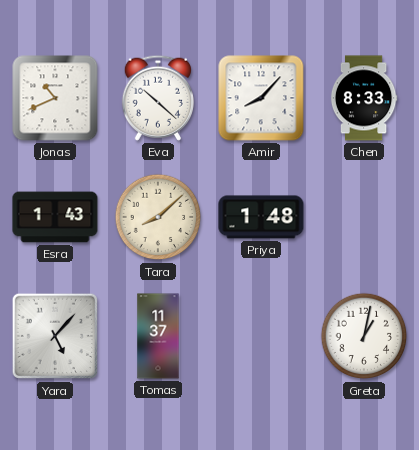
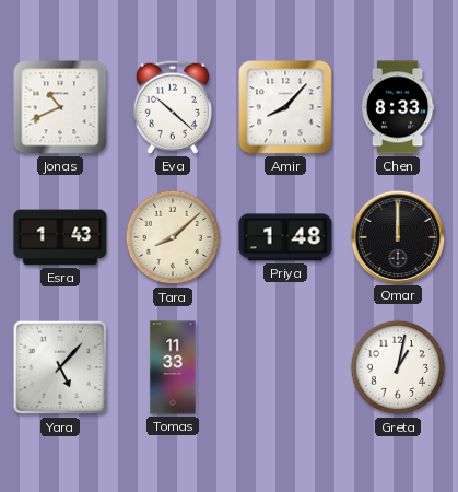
Omar: none -> 12:00 (397, 236)
Tomas: 11:37 -> 11:33 (173, 367)
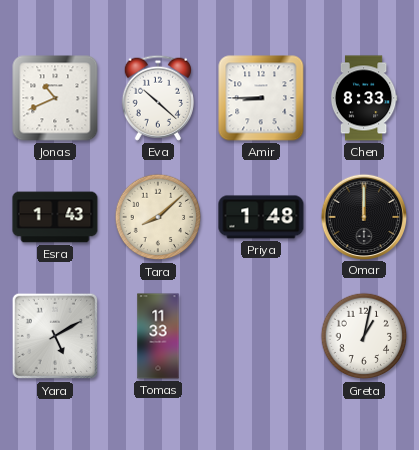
Amir: 8:07 -> 8:45 (261, 98)
Yara: 5:07 -> 5:10 (55, 336)
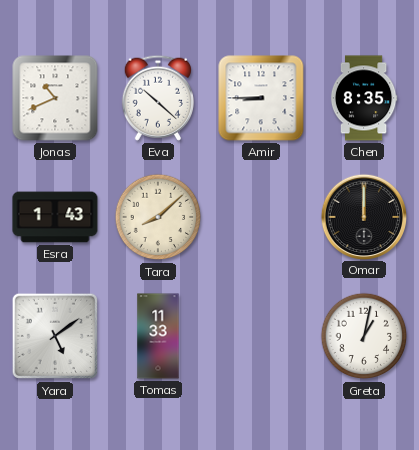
Chen: 8:33 -> 8:35 (364, 98)
Priya: 1:48 -> none (261, 217)
Yara: 5:10 -> 5:09 (55, 336)
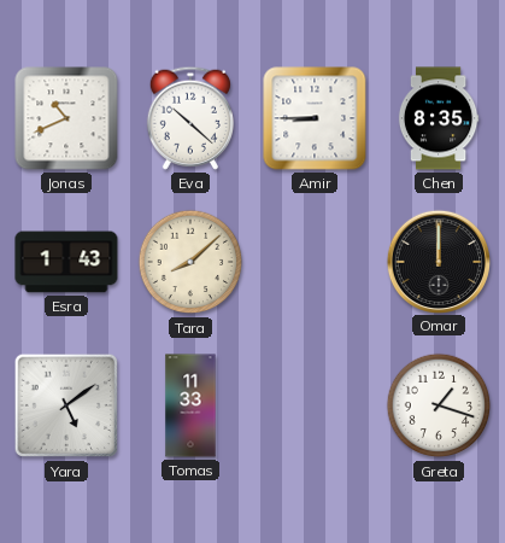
Greta: 1:02 -> 1:18 (439, 405)
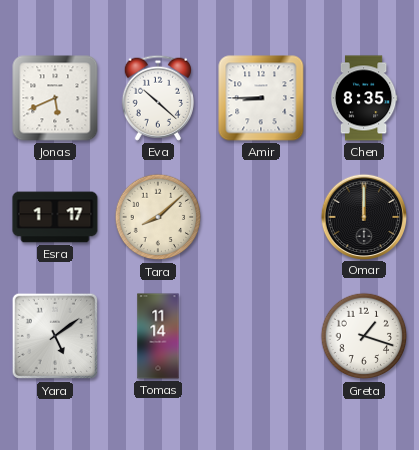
Jonas: 10:41 -> 5:41 (55, 98)
Esra: 1:43 -> 1:17 (55, 217)
Tomas: 11:33 -> 11:14 (158, 336)
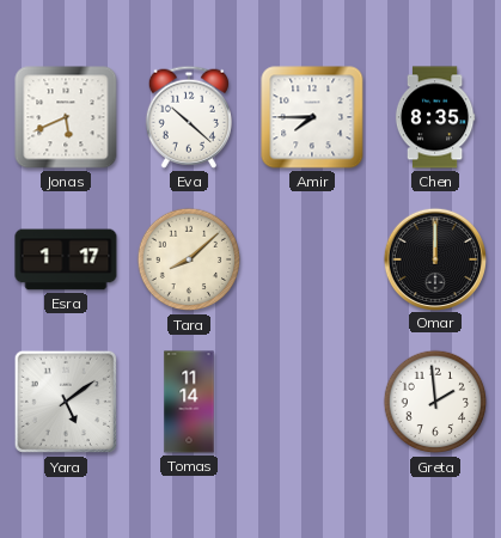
Amir: 8:45 -> 7:45 (312, 117)
Greta: 1:18 -> 1:59 (435, 402)
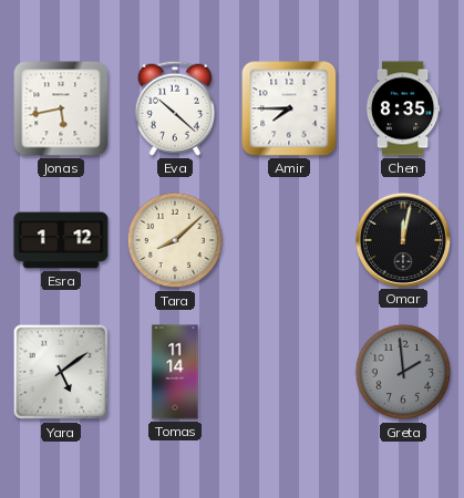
Jonas: 5:41 -> 5:43 (61, 108)
Esra: 1:17 -> 1:12 (61, 240)
Omar: 12:00 -> 12:02 (402, 239)
Greta dial: white -> grey (403, 372)
